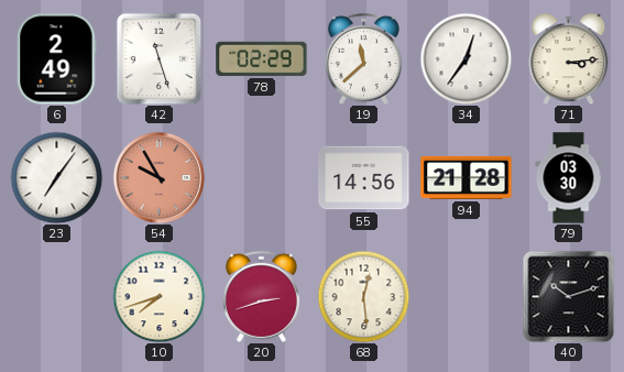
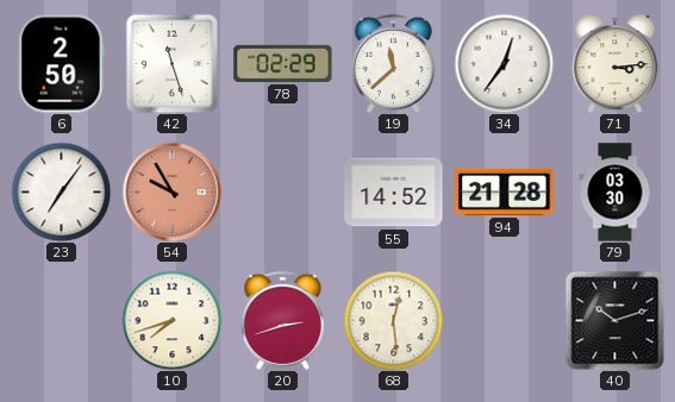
6: 2:49 -> 2:50 (62, 64)
55: 14:56 -> 14:52 (394, 193)
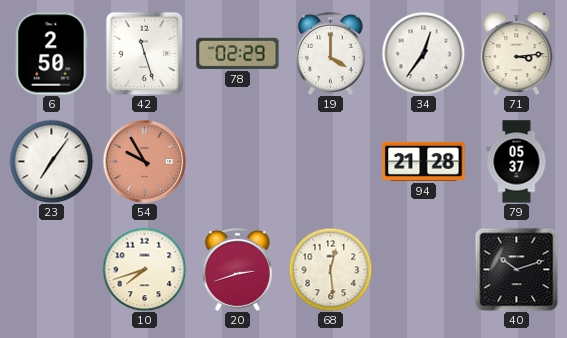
19: 11:38 -> 4:00 (330, 53)
55: 14:52 -> none (394, 193)
79: 03:30 -> 05:37 (517, 162)
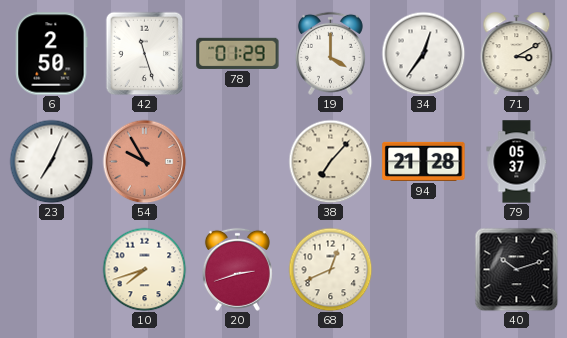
78: 02:29 -> 01:29 (238, 53)
71: 3:14 -> 3:10 (517, 54)
23: 7:06 -> 7:04 (51, 161)
38: none -> 7:07 (330, 161)
68: 12:29 -> 12:41 (330, 269)
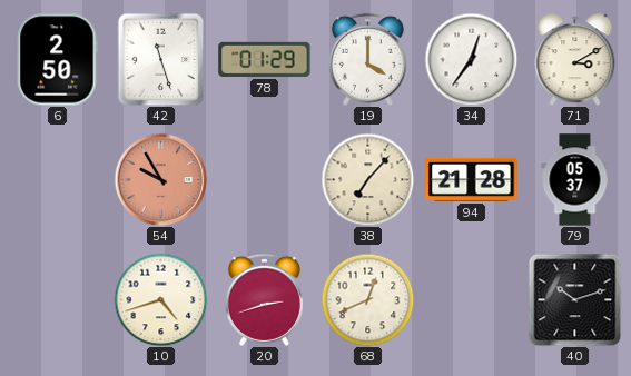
23: 7:04 -> none (51, 161)
10: 7:42 -> 4:42 (160, 299)
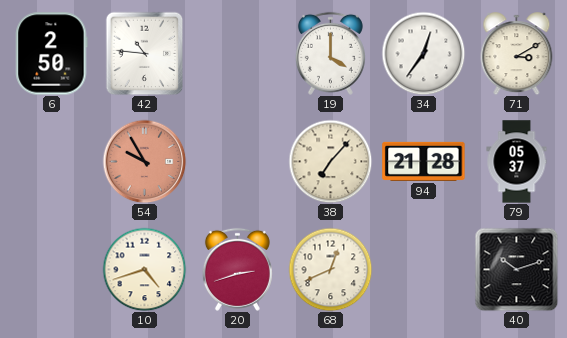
42: 11:27 -> 10:46 (145, 53)
78: 01:29 -> none (265, 59)
